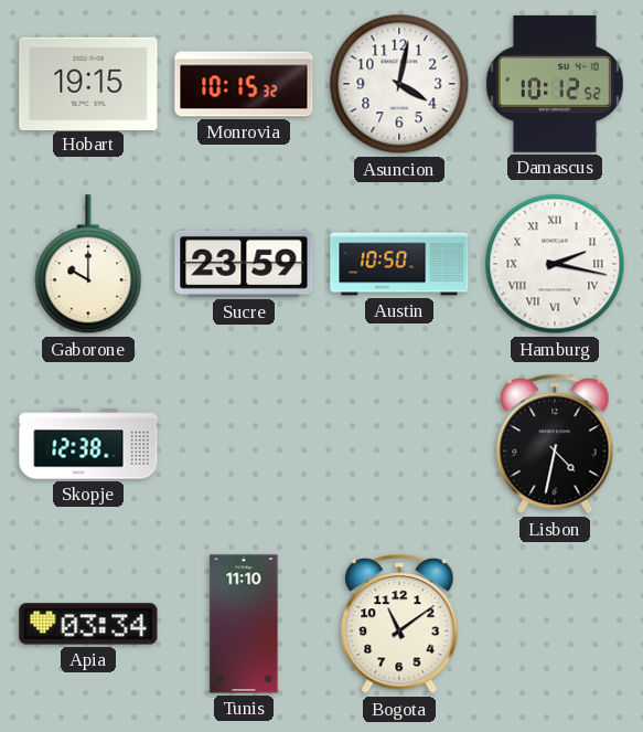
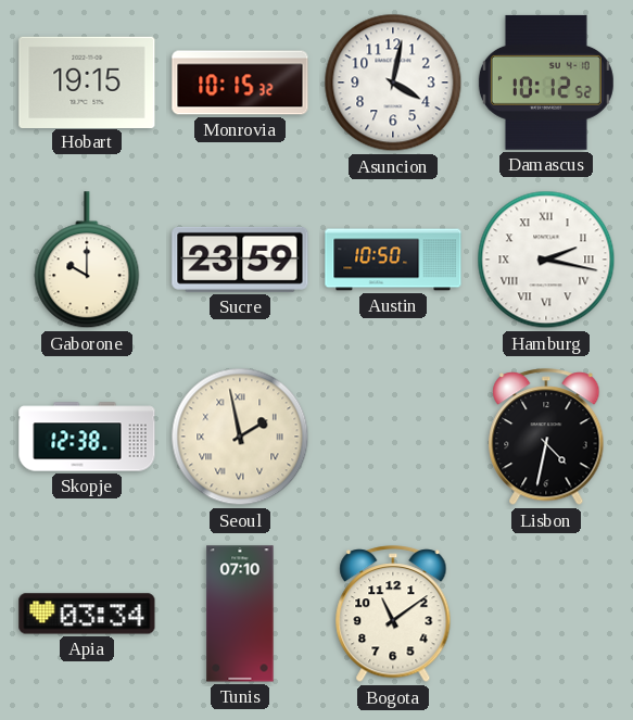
Seoul: none -> 1:58 (240, 437)
Tunis: 11:10 -> 07:10 (240, 614)
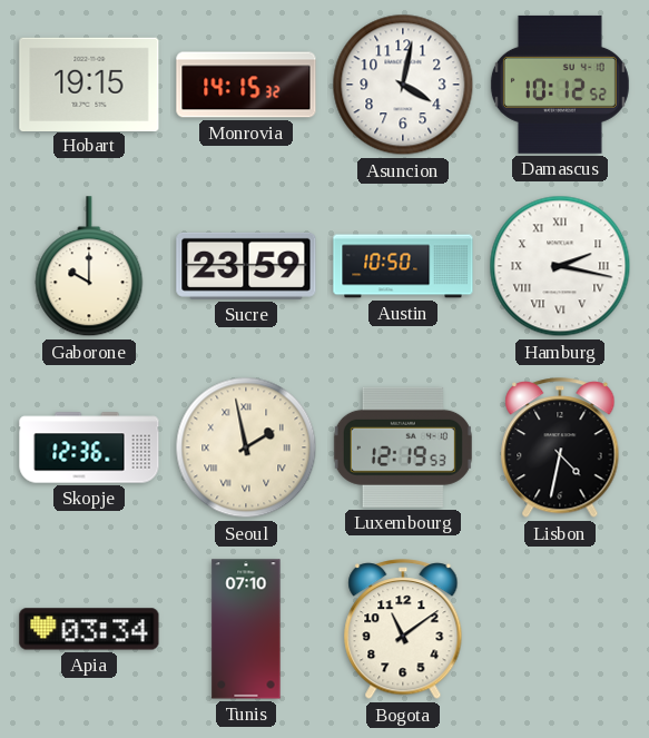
Monrovia: 10:15 -> 14:15 (246, 85)
Skopje: 12:38 -> 12:36 (89, 447)
Luxembourg: none -> 12:19 (403, 447)
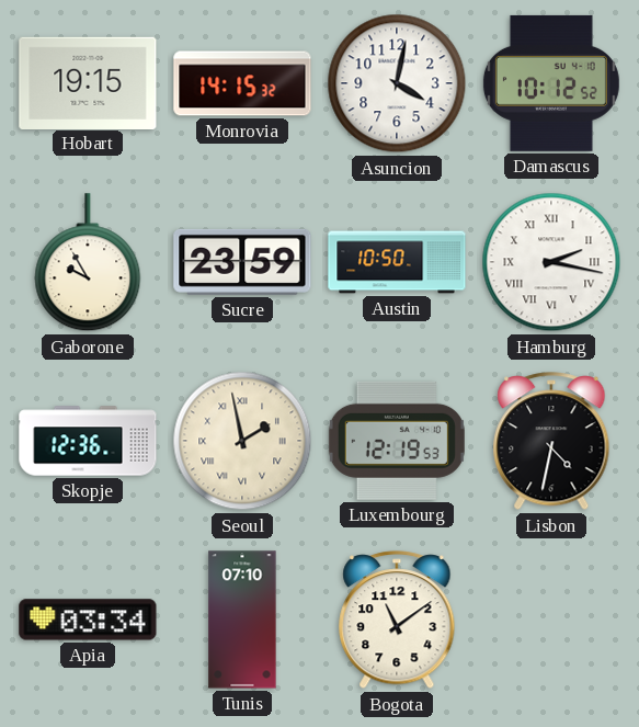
Gaborone: 10:00 -> 9:55 (88, 263)
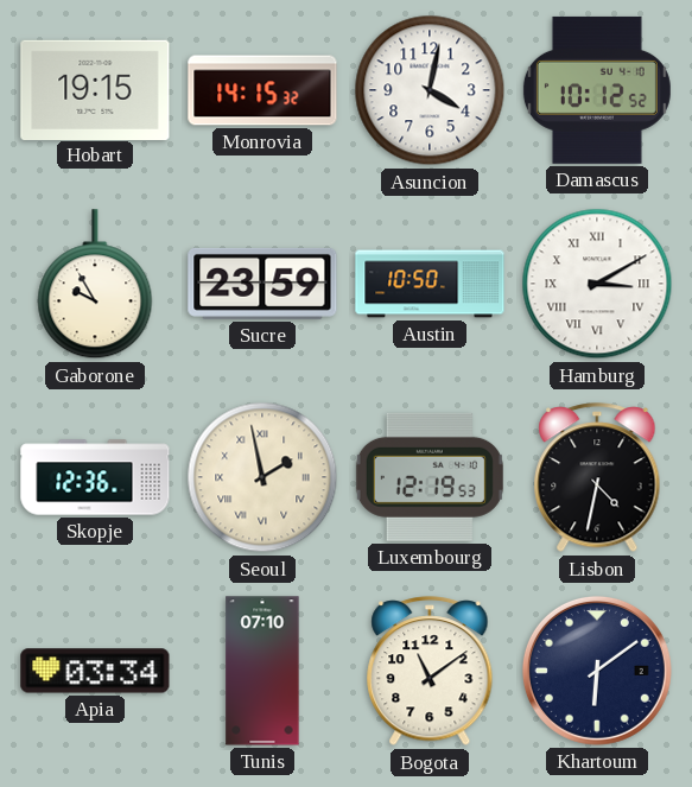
Hamburg: 2:17 -> 3:10 (597, 284)
Khartoum: none -> 6:09 (597, 671)
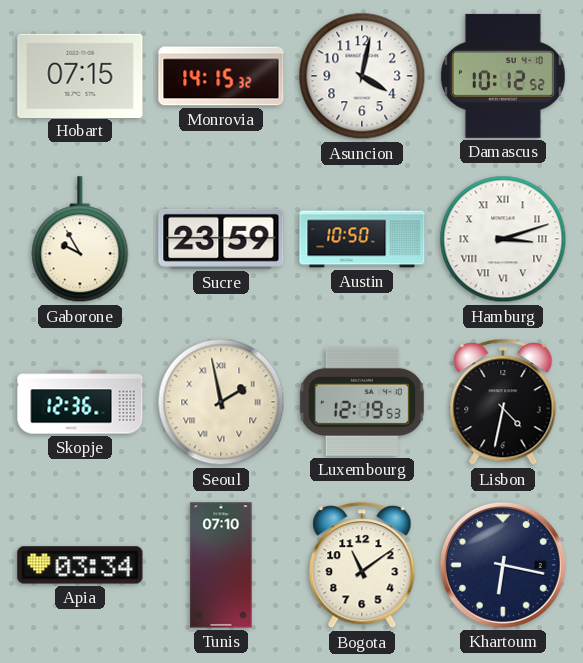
Hobart: 19:15 -> 07:15 (80, 75)
Hamburg: 3:10 -> 3:12 (503, 239)
Khartoum: 6:09 -> 6:17 (503, 565)
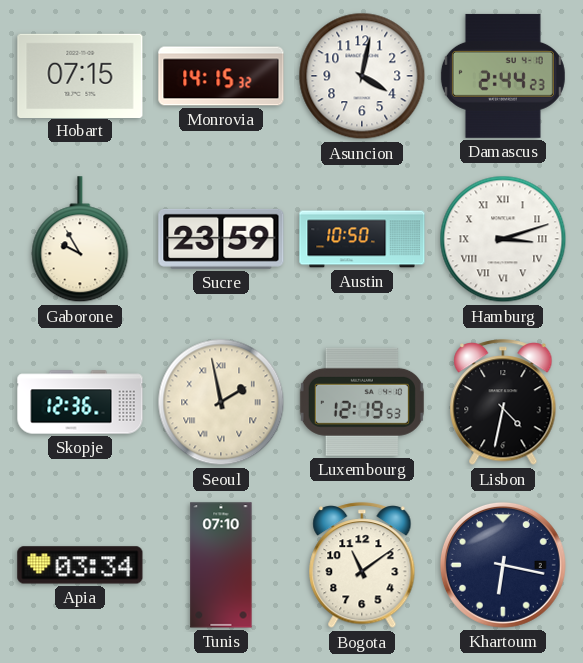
Damascus: 10:12 -> 2:44 (503, 76)
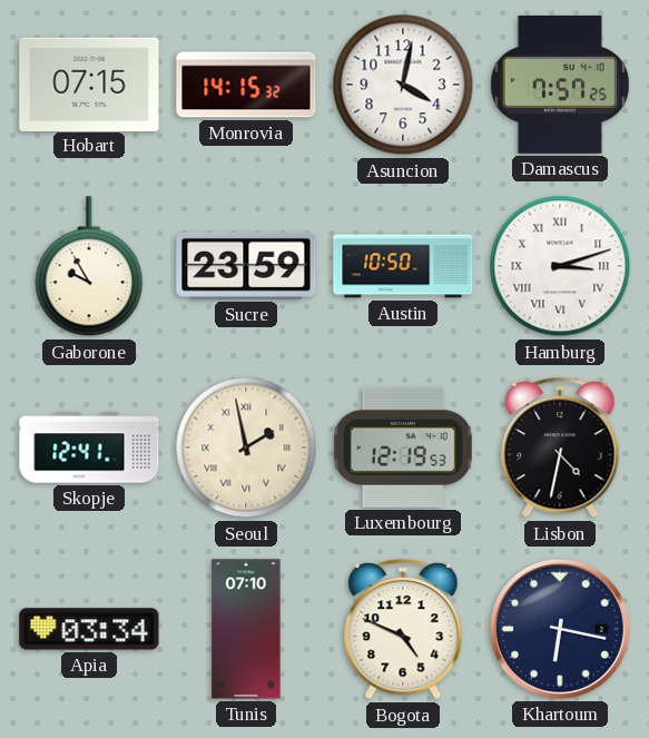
Damascus: 2:44 -> 7:57 (560, 85)
Skopje: 12:36 -> 12:41 (89, 447)
Bogota: 11:09 -> 4:49 (403, 630)
